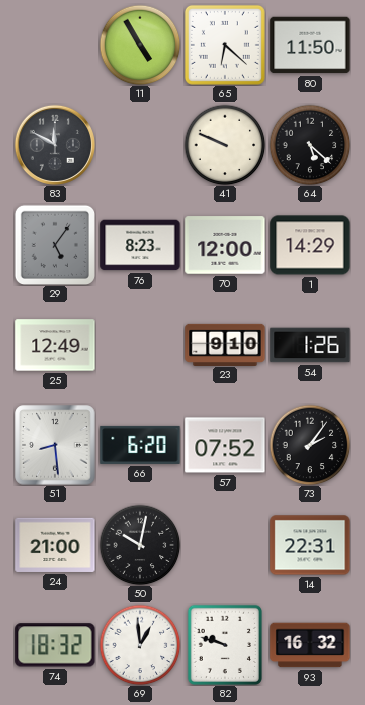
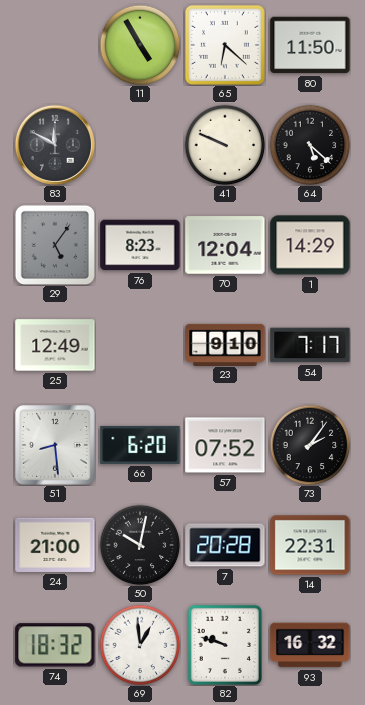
70: 12:00 -> 12:04 (225, 245)
54: 1:26 -> 7:17 (310, 345)
7: none -> 20:28 (225, 545)
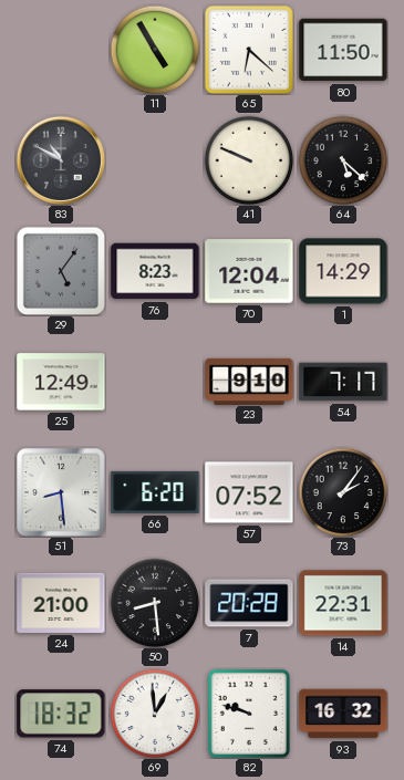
83: 11:50 -> 10:50 (61, 160)
50: 10:02 -> 8:29 (155, 603)
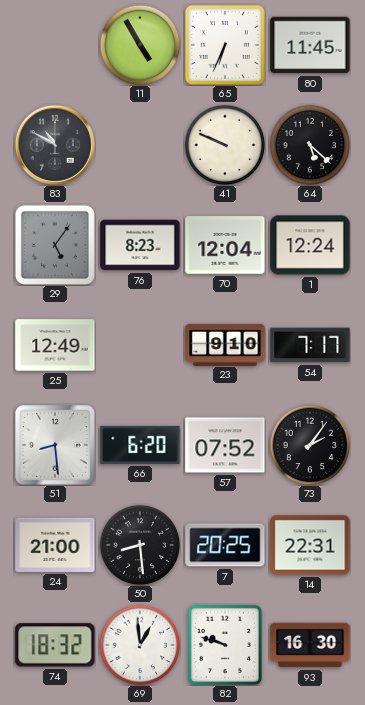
65: 6:22 -> 6:34 (225, 45)
80: 11:50 -> 11:45 (310, 45)
1: 14:29 -> 12:24 (310, 245)
7: 20:28 -> 20:25 (225, 545)
93: 16:32 -> 16:30 (310, 645)
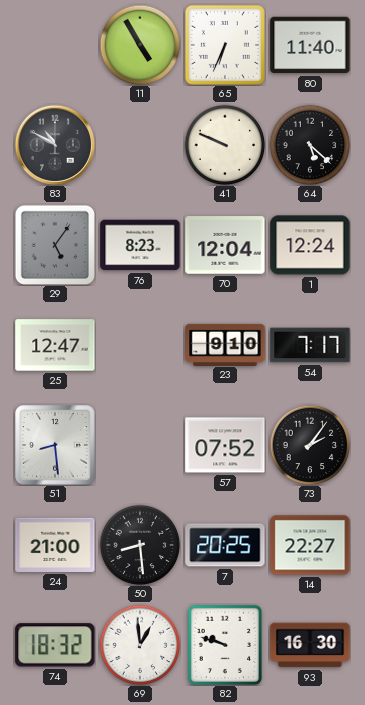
80: 11:45 -> 11:40 (310, 45)
25: 12:49 -> 12:47 (55, 345)
66: 6:20 -> none (140, 445)
14: 22:31 -> 22:27 (310, 545)
